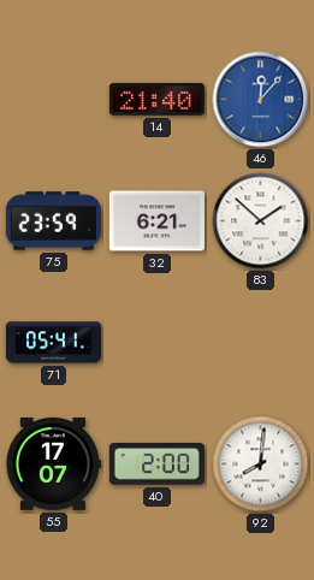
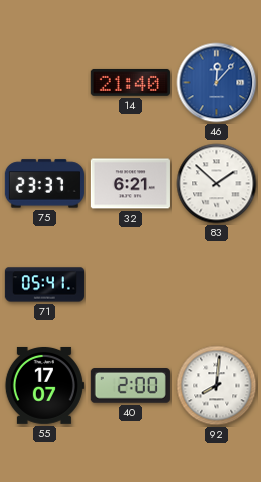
75: 23:59 -> 23:37 (44, 184)
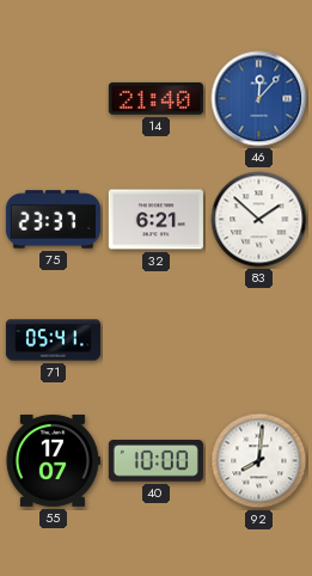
40: 2:00 -> 10:00 (155, 461)
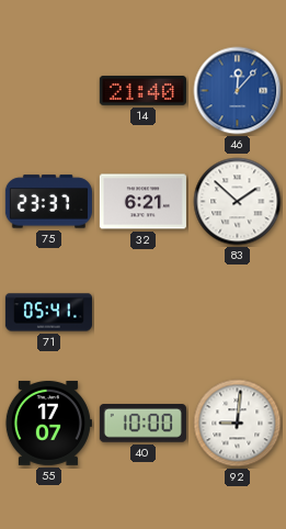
92: 8:01 -> 9:01 (238, 424)
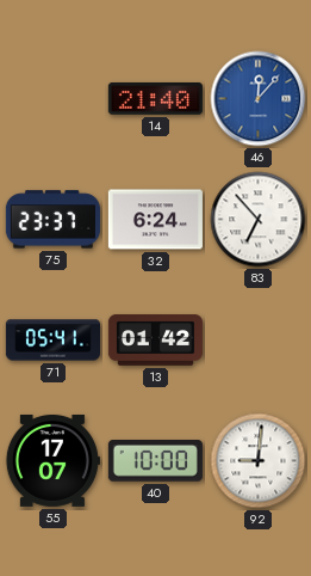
32: 6:21 -> 6:24 (155, 220)
83: 1:52 -> 6:53 (259, 220)
13: none -> 01:42 (155, 341)
